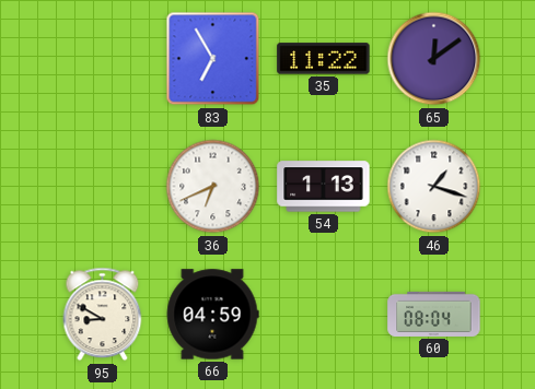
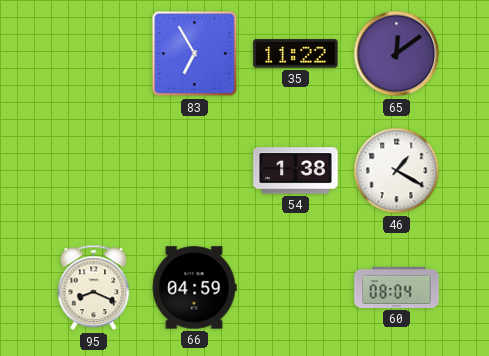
36: 6:41 -> none (213, 187)
54: 1:13 -> 1:38 (296, 171)
46: 1:18 -> 1:20 (397, 171)
95: 8:50 -> 8:19 (94, 288)
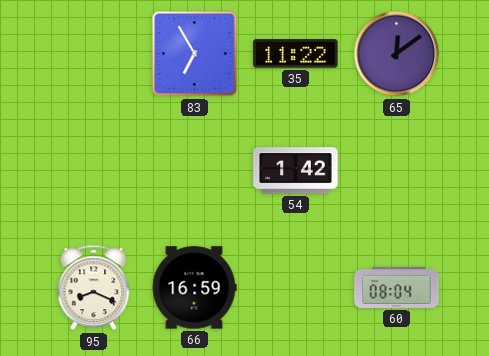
54: 1:38 -> 1:42 (296, 171)
46: 1:20 -> none (397, 171)
66: 04:59 -> 16:59 (194, 288)
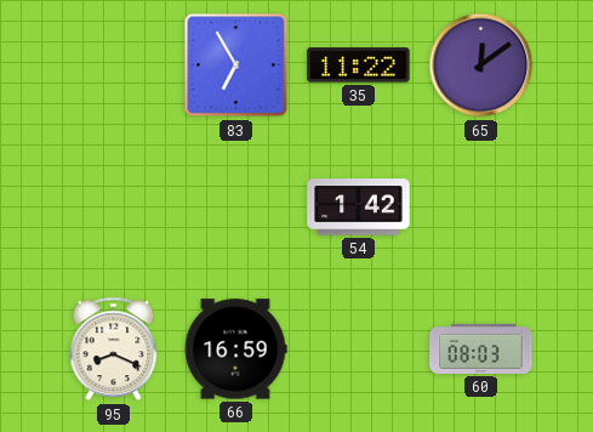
60: 08:04 -> 08:03 (481, 348)
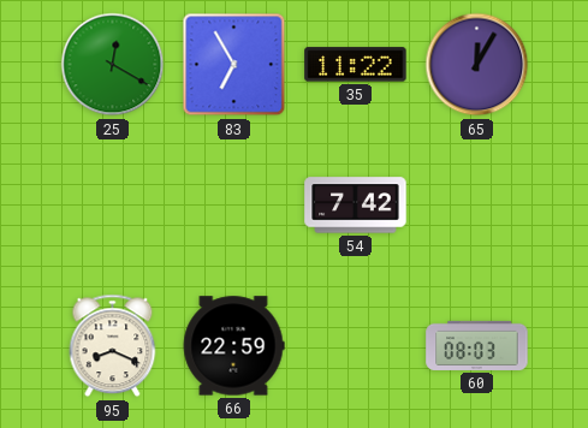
25: none -> 12:20 (113, 65)
65: 12:09 -> 12:05 (477, 65)
54: 1:42 -> 7:42 (356, 206)
66: 16:59 -> 22:59 (233, 346)
